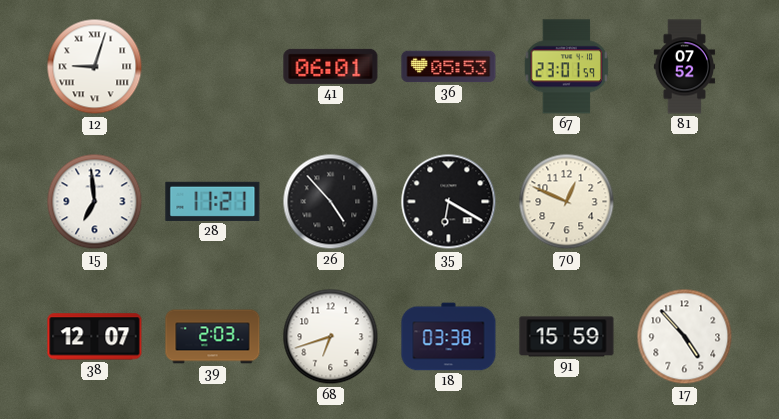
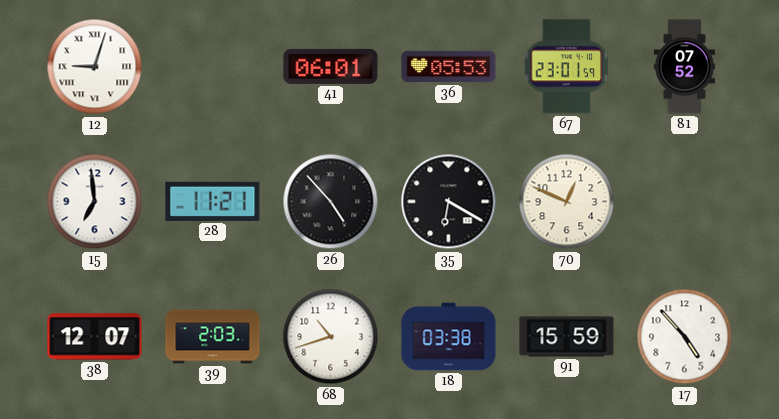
68: 6:42 -> 10:42 (331, 337)
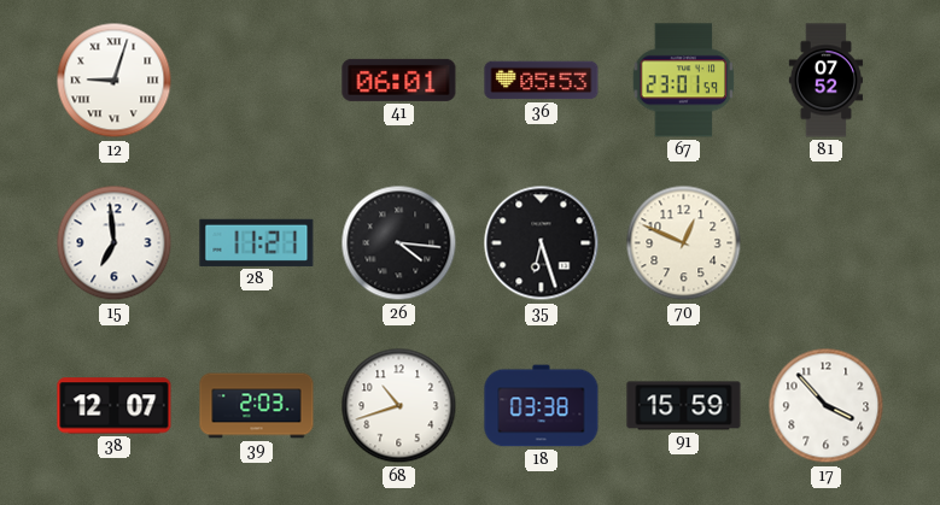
26: 4:53 -> 4:16 (399, 243)
35: 6:20 -> 6:27 (542, 243)
17: 4:53 -> 3:53 (827, 406)
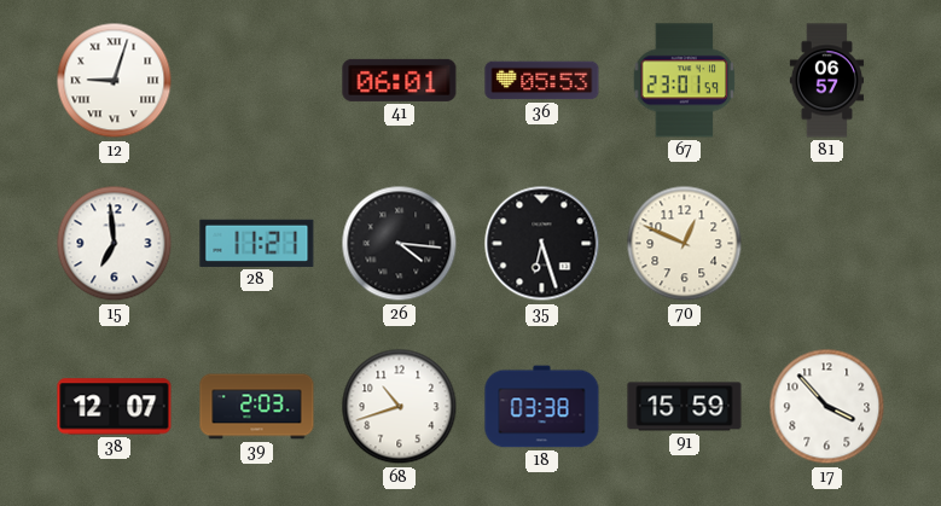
81: 07:52 -> 06:57 (827, 81)
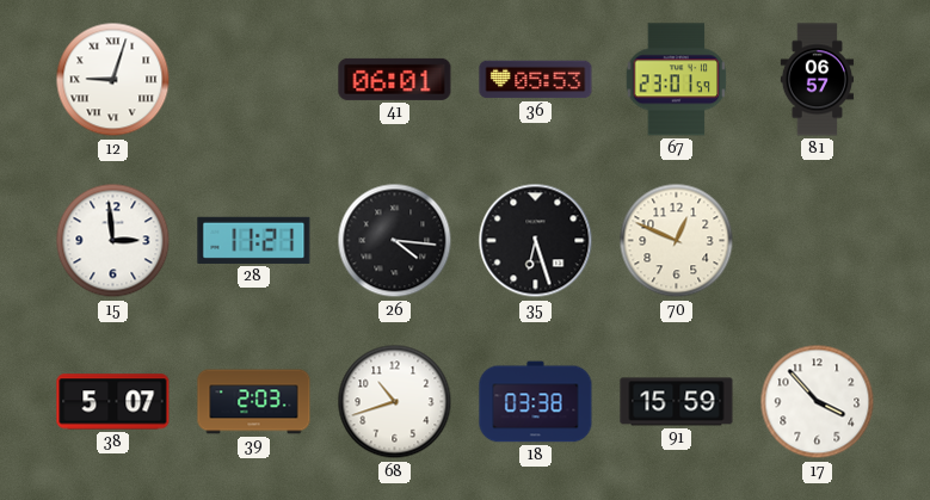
15: 6:59 -> 2:59 (113, 241)
38: 12:07 -> 5:07 (113, 402)
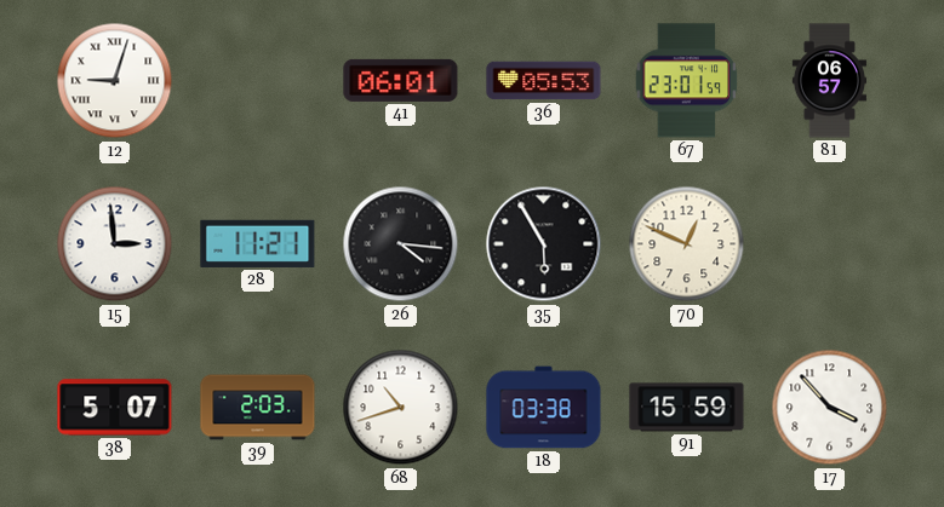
35: 6:27 -> 5:55 (544, 244)
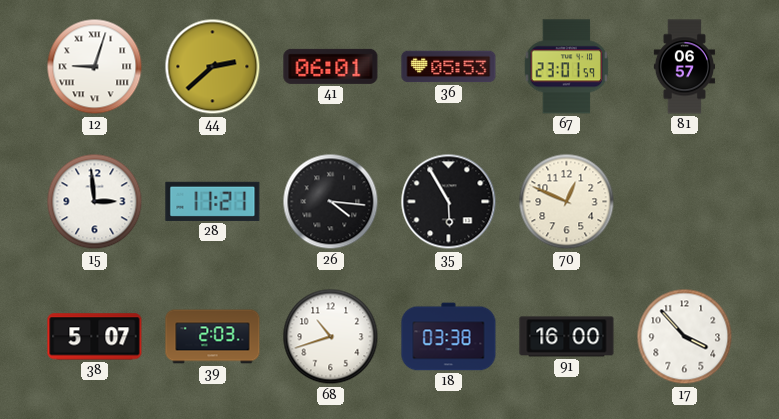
44: none -> 2:38 (213, 67)
91: 15:59 -> 16:00 (567, 337)
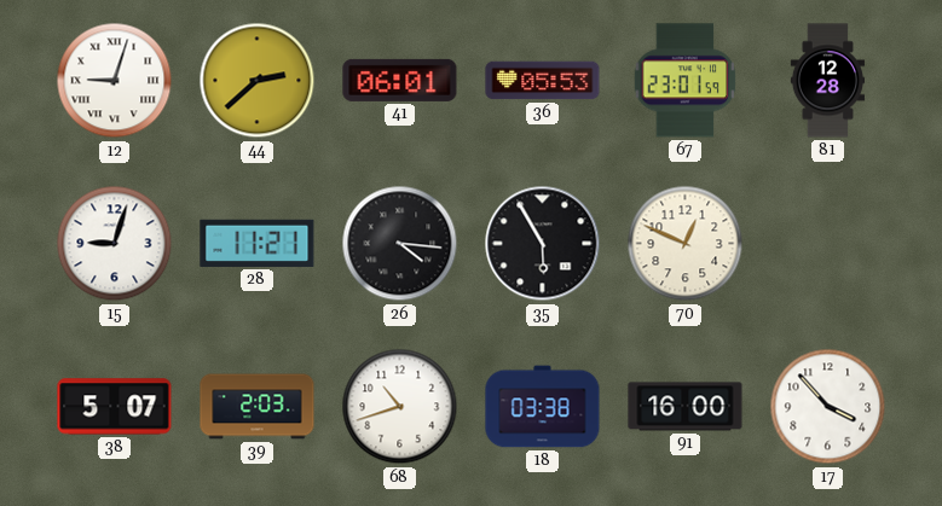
81: 06:57 -> 12:28 (828, 81)
15: 2:59 -> 9:03 (115, 244)
